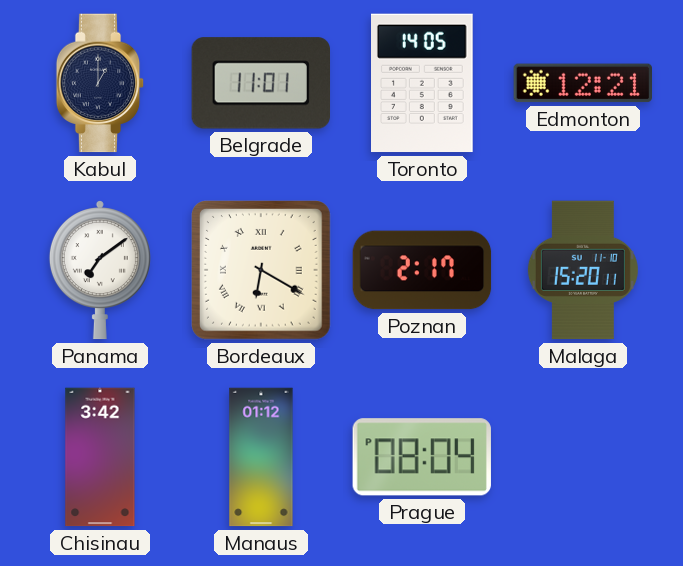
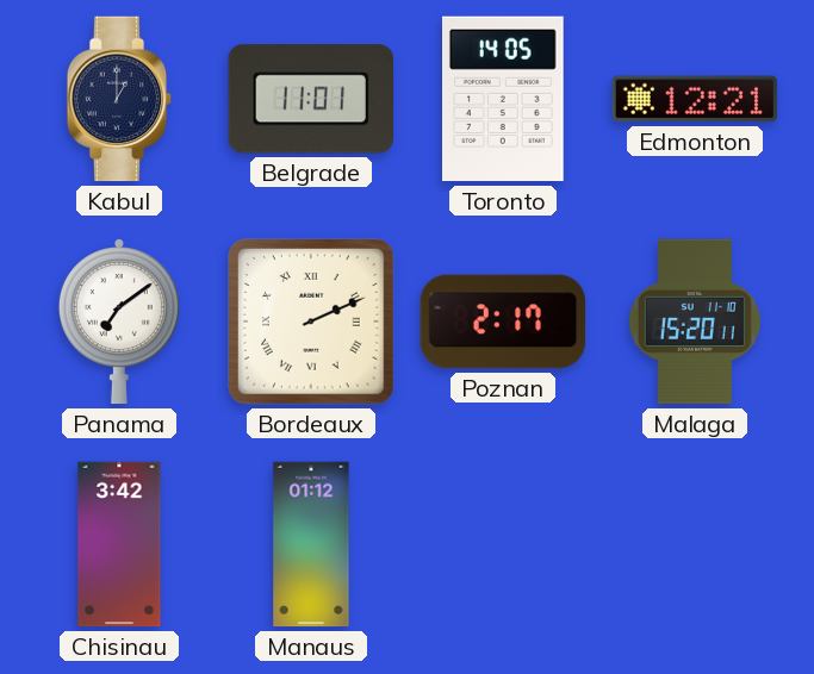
Bordeaux: 6:20 -> 2:11 (312, 323)
Prague: 08:04 -> none (422, 457)
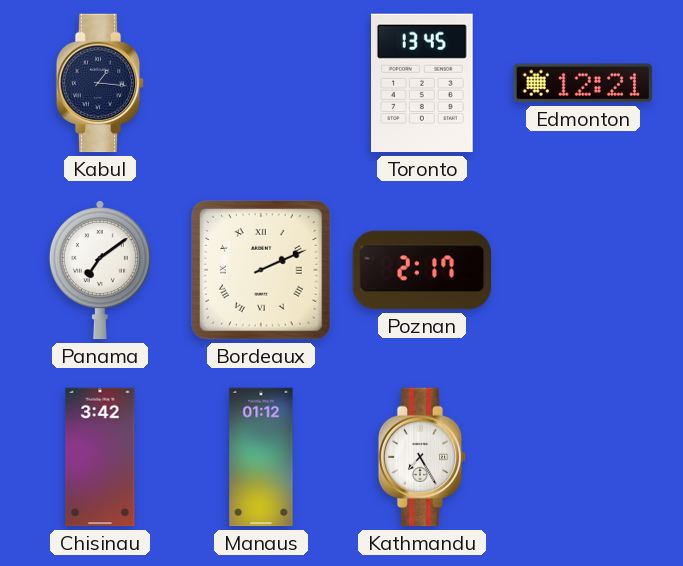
Kabul: 1:00 -> 1:16 (100, 83)
Belgrade: 11:01 -> none (310, 99)
Toronto: 14:05 -> 13:45 (423, 83)
Malaga: 15:20 -> none (695, 322)
Kathmandu: none -> 7:25 (422, 457)
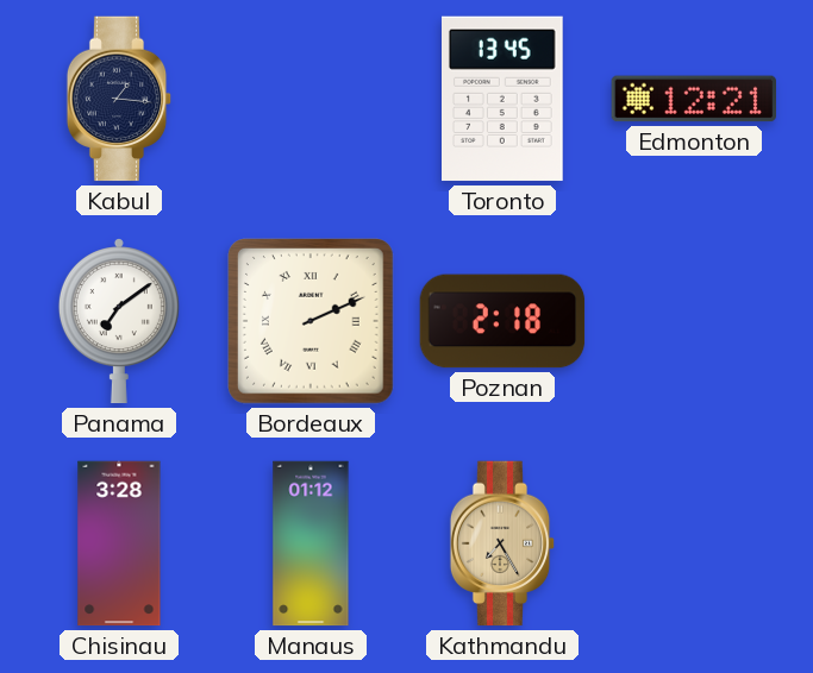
Poznan: 2:17 -> 2:18 (502, 321)
Chisinau: 3:42 -> 3:28 (119, 543)
Kathmandu dial: white -> champagne (502, 543)
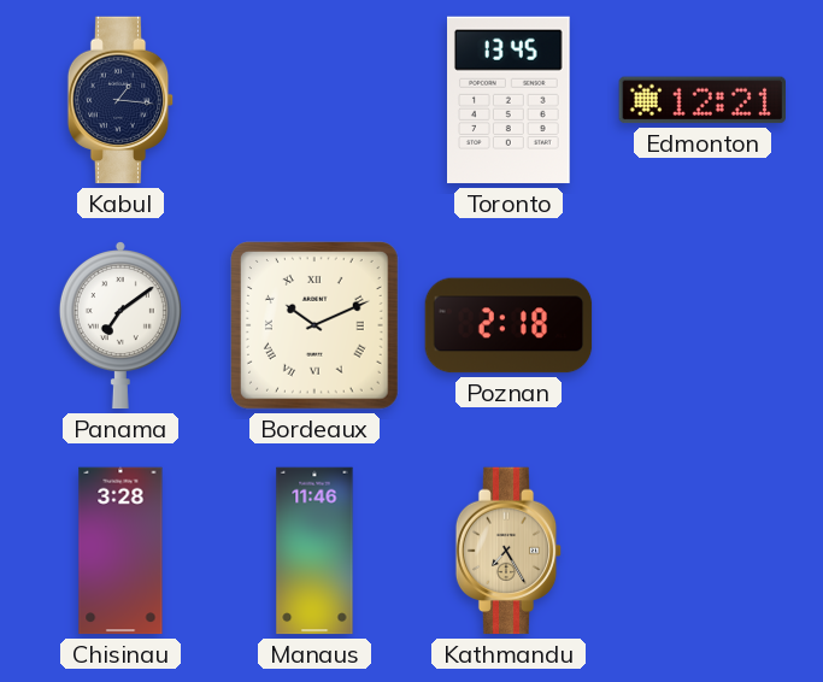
Bordeaux: 2:11 -> 10:11 (316, 327)
Manaus: 01:12 -> 11:46 (314, 551)
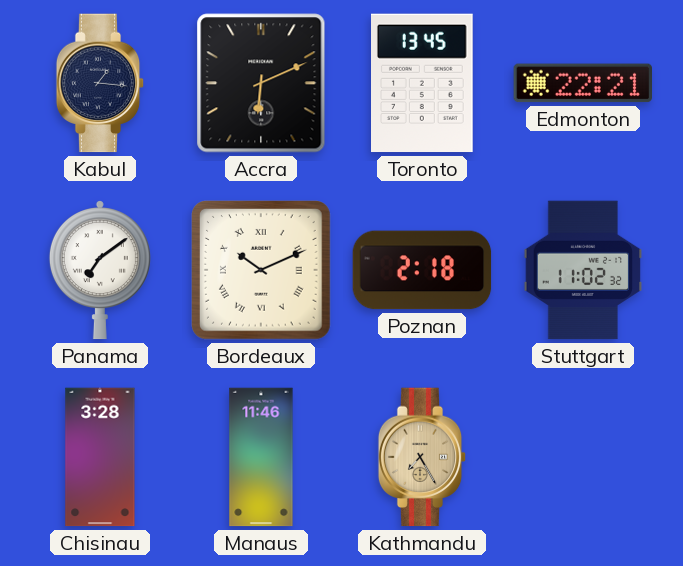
Accra: none -> 6:11 (261, 83)
Edmonton: 12:21 -> 22:21 (582, 83)
Stuttgart: none -> 11:02 (583, 270)
